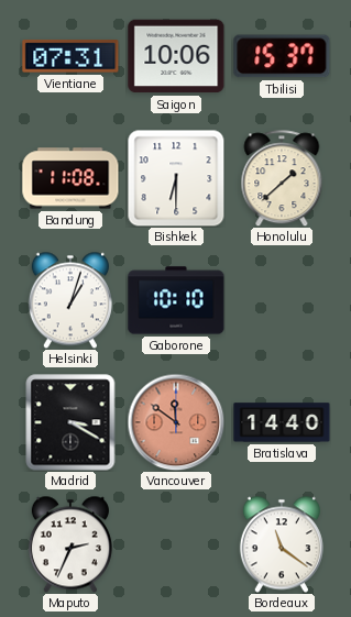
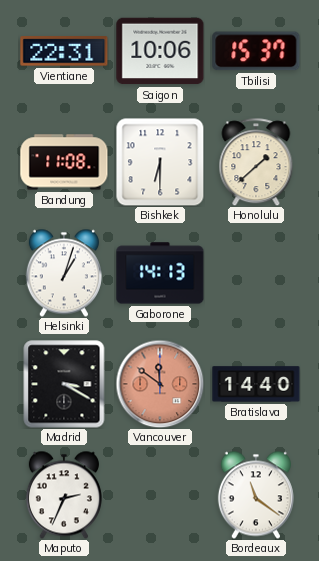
Vientiane: 07:31 -> 22:31 (64, 51)
Gaborone: 10:10 -> 14:13 (160, 273)
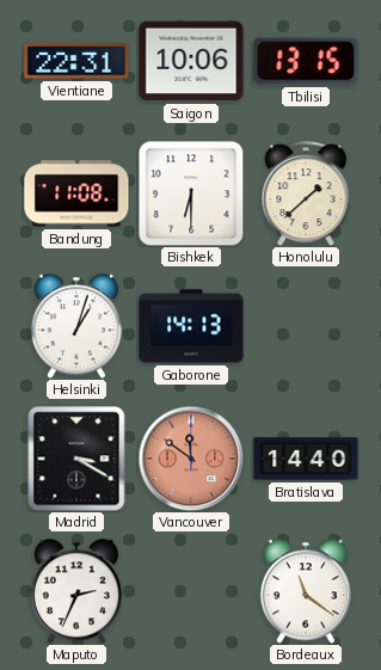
Tbilisi: 15:37 -> 13:15 (306, 61)
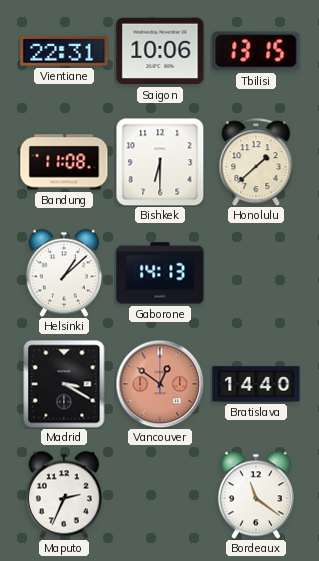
Helsinki: 1:03 -> 1:08 (64, 273)
Vancouver: 11:51 -> 12:51 (160, 384)
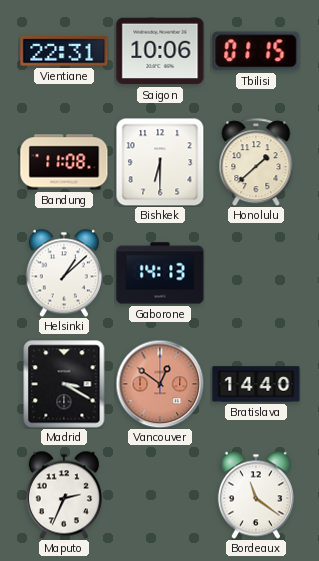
Tbilisi: 13:15 -> 01:15 (256, 51)
